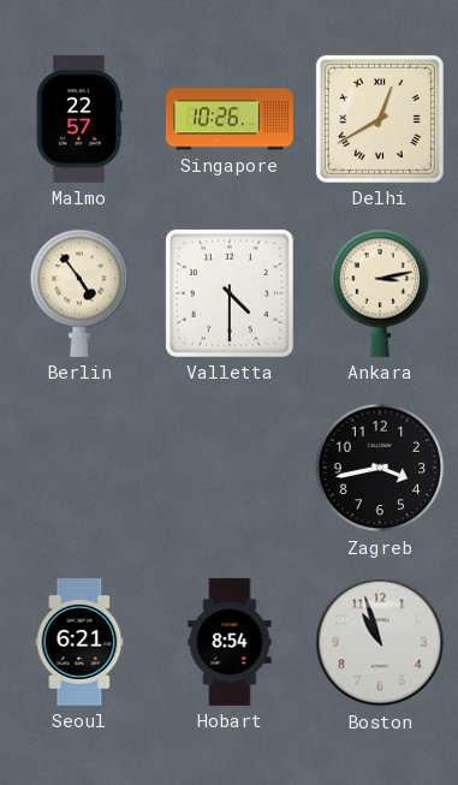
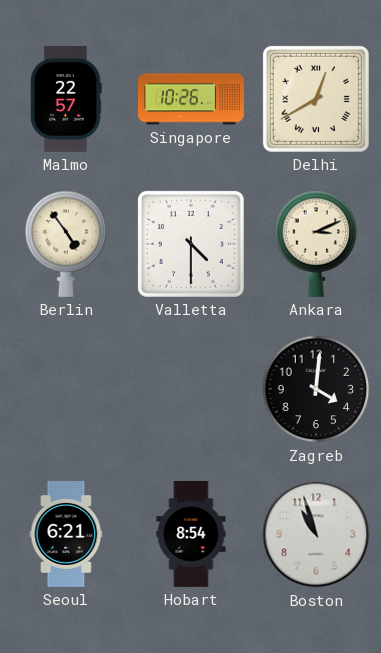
Ankara: 3:13 -> 3:11 (316, 244)
Zagreb: 3:43 -> 4:01 (316, 389)
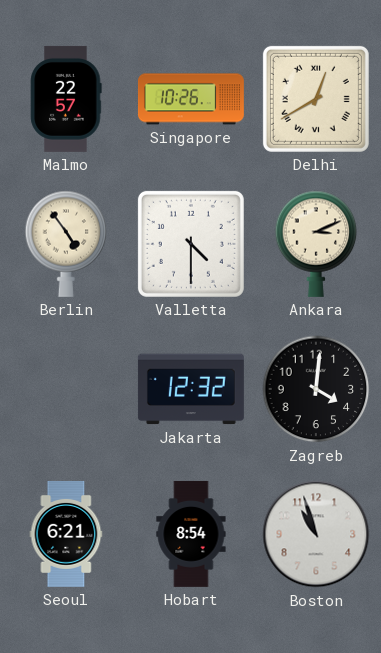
Jakarta: none -> 12:32 (191, 389)
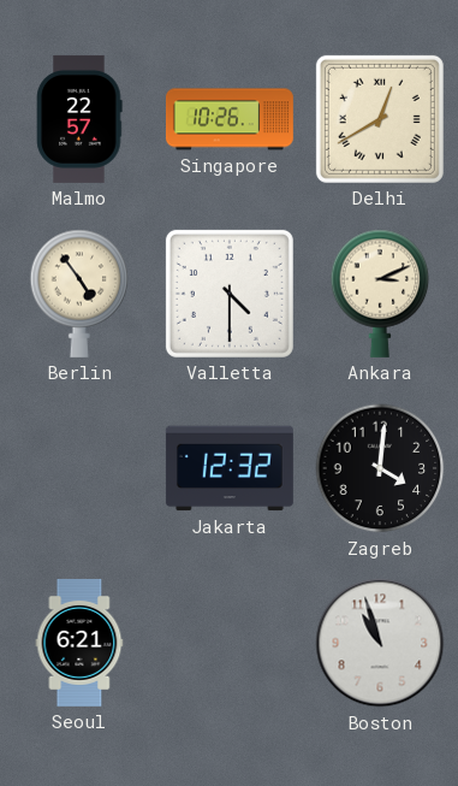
Hobart: 8:54 -> none (191, 534)
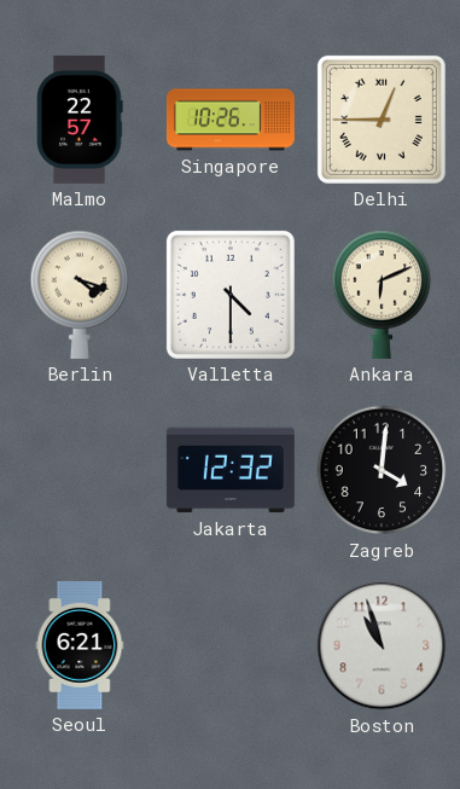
Delhi: 12:40 -> 12:45 (382, 120)
Berlin: 4:54 -> 4:18 (80, 295)
Ankara: 3:11 -> 6:11 (382, 295)
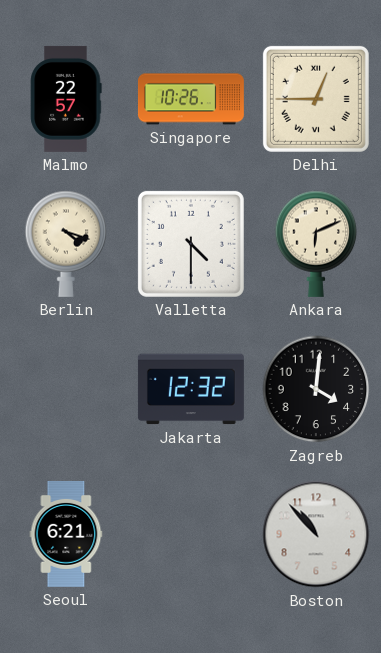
Boston: 10:57 -> 10:53 (316, 534)
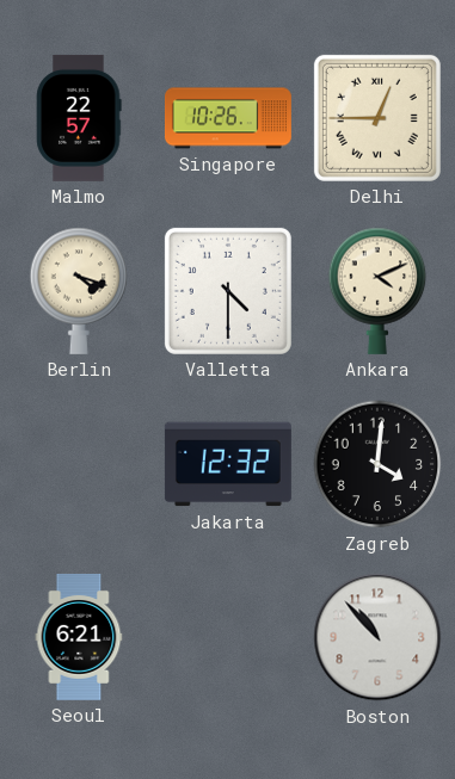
Ankara: 6:11 -> 4:11 (377, 291)
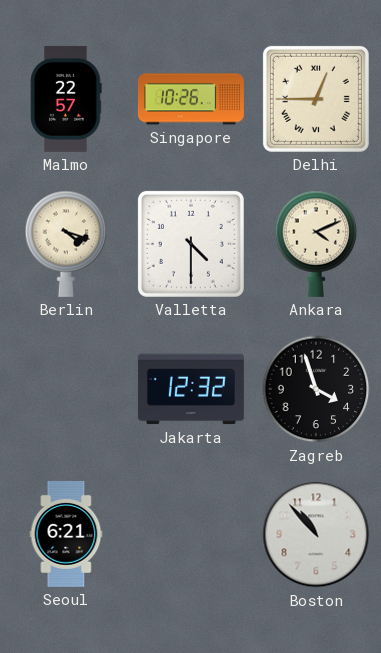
Zagreb: 4:01 -> 3:57 (316, 389)
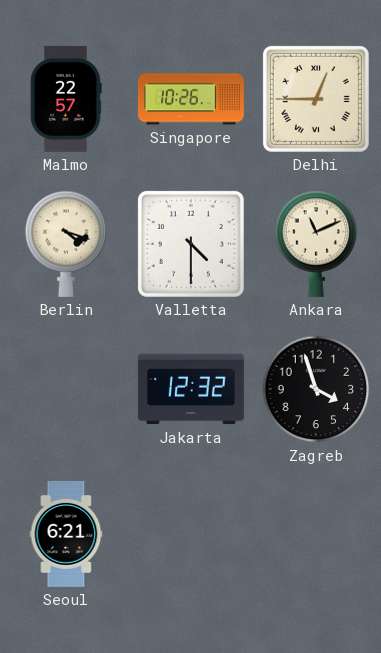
Ankara: 4:11 -> 11:11 (316, 244)
Boston: 10:53 -> none (316, 534)
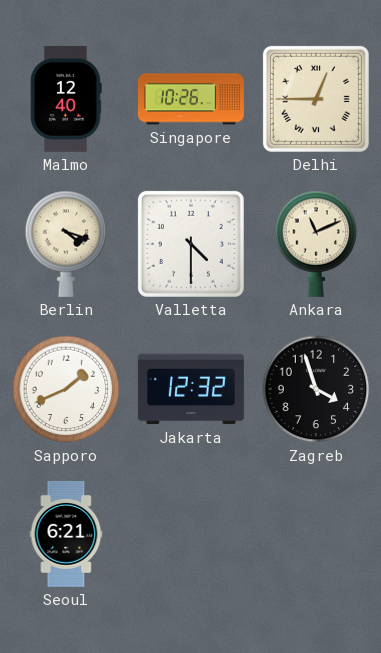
Malmo: 22:57 -> 12:40 (66, 99)
Sapporo: none -> 1:41 (66, 389)
